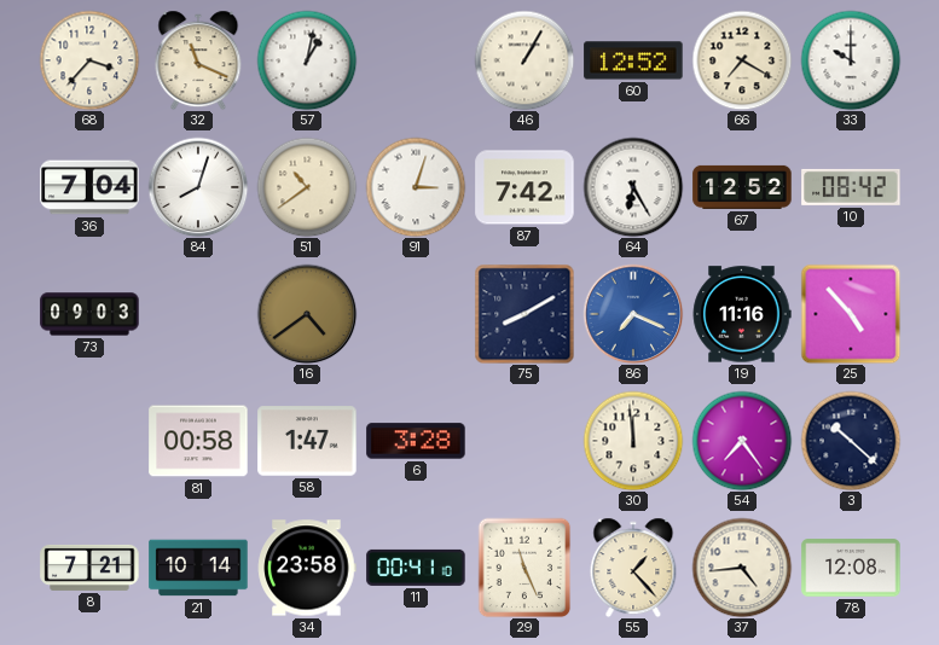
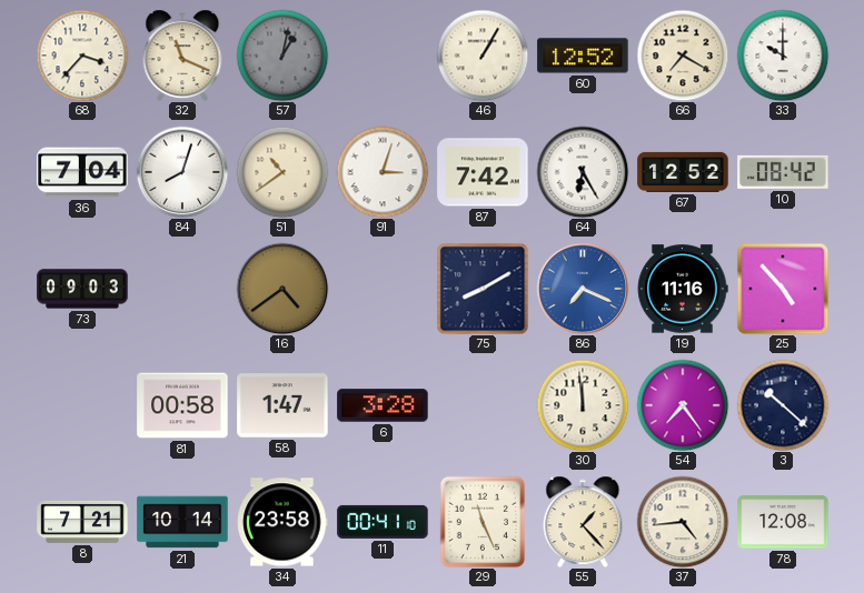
57 dial: white -> grey (282, 56)
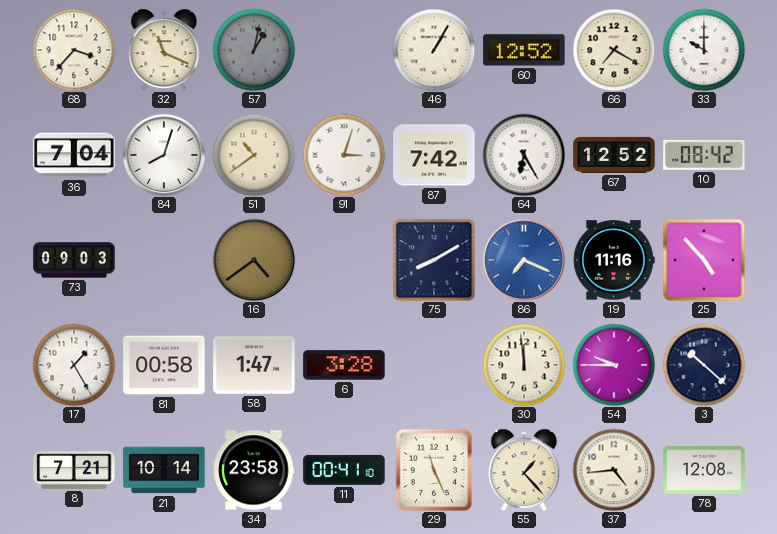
17: none -> 1:25 (74, 365)
54: 7:24 -> 9:45 (614, 365)
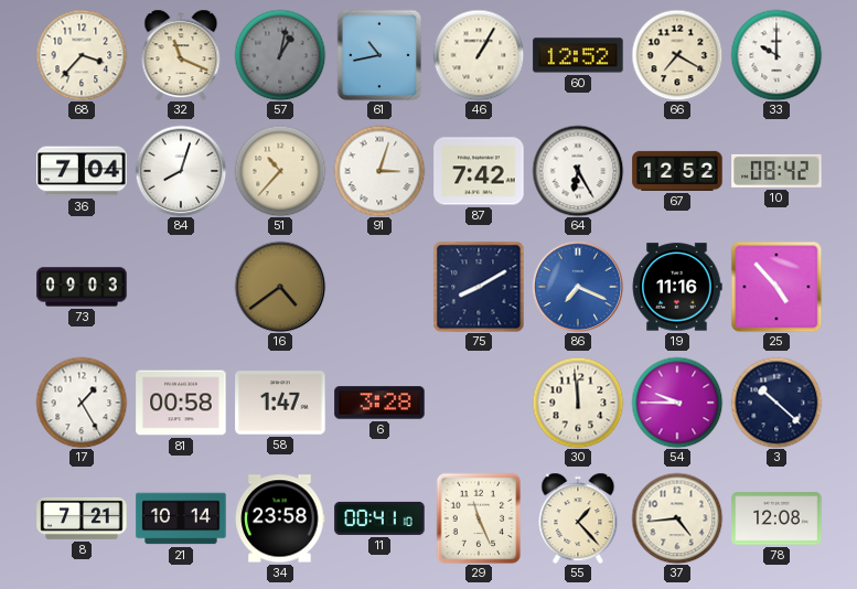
61: none -> 10:43 (379, 55)
51: 10:39 -> 10:37 (280, 171)
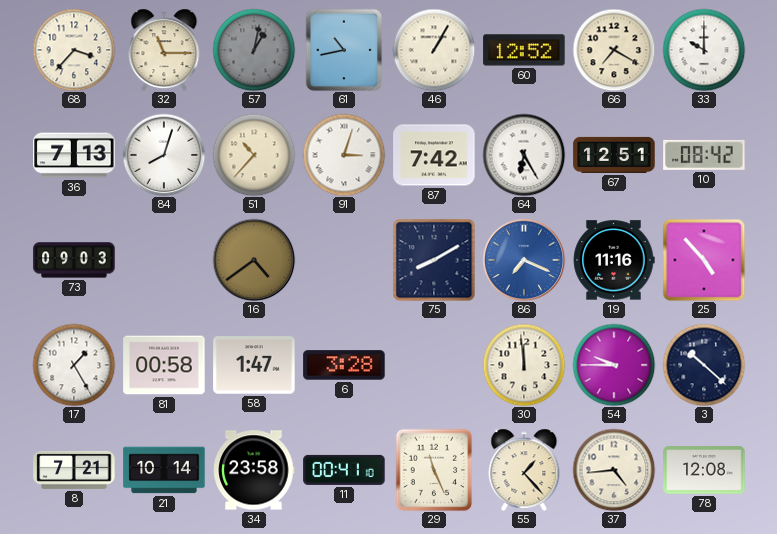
32: 11:19 -> 11:15 (164, 50)
36: 7:04 -> 7:13 (74, 155)
67: 12:52 -> 12:51 (614, 155)
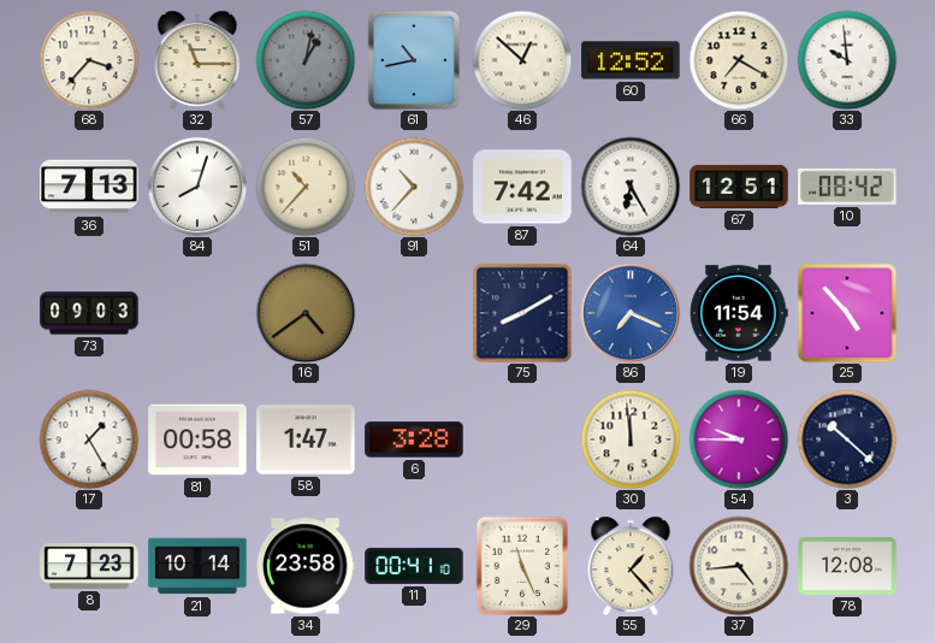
46: 1:05 -> 12:52 (522, 60)
33: 10:00 -> 9:59 (847, 60)
91: 3:03 -> 10:37 (414, 187)
19: 11:16 -> 11:54 (739, 313)
8: 7:21 -> 7:23 (89, 566)
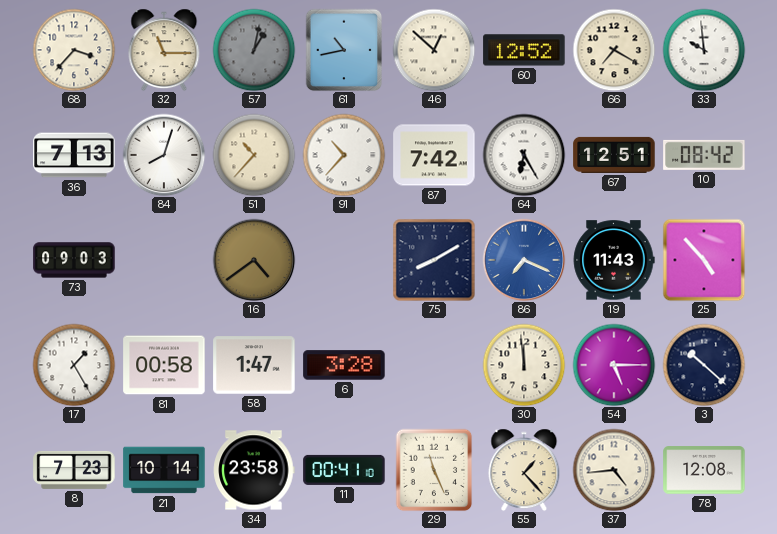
19: 11:54 -> 11:43 (614, 260)
54: 9:45 -> 5:15 (614, 365)
